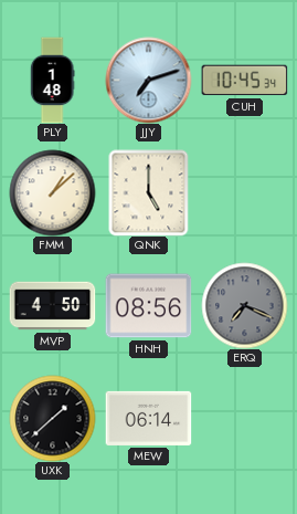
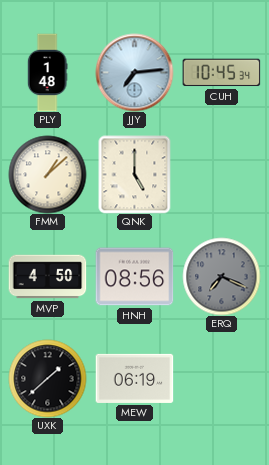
JJY: 7:12 -> 7:14 (134, 72)
MEW: 06:14 -> 06:19 (134, 378)
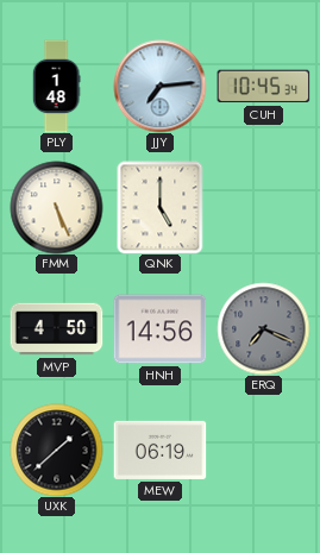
FMM: 1:08 -> 5:26 (56, 207)
HNH: 08:56 -> 14:56 (159, 329)
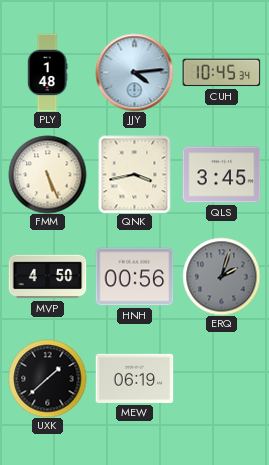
JJY: 7:14 -> 4:14 (134, 72)
QNK: 5:00 -> 3:43 (135, 174)
QLS: none -> 3:45 (221, 175)
HNH: 14:56 -> 00:56 (134, 277)
ERQ: 7:19 -> 2:03 (221, 276)
